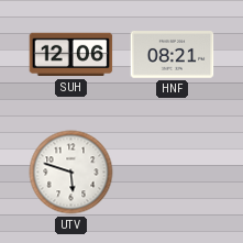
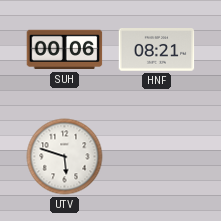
SUH: 12:06 -> 00:06 (65, 50)
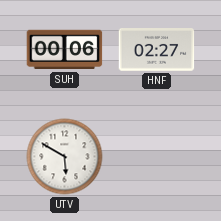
HNF: 08:21 -> 02:27 (157, 50)
UTV: 5:48 -> 5:50 (65, 157)
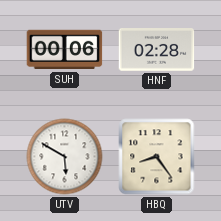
HNF: 02:27 -> 02:28 (157, 50)
HBQ: none -> 8:24 (157, 157)
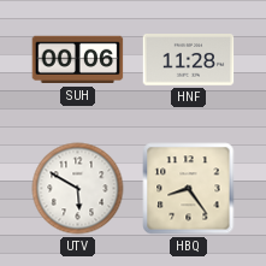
HNF: 02:28 -> 11:28 (189, 60)
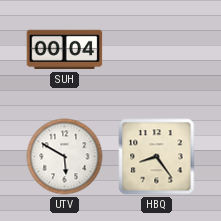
SUH: 00:06 -> 00:04 (65, 50)
HNF: 11:28 -> none (189, 60)
